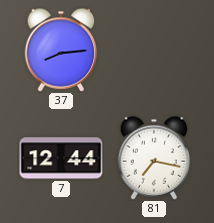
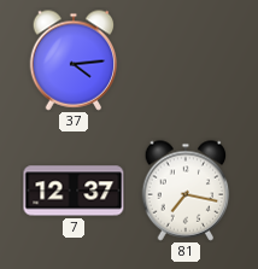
37: 8:14 -> 4:14 (74, 60)
7: 12:44 -> 12:37 (74, 191)
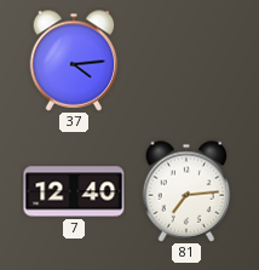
7: 12:37 -> 12:40 (74, 191)
81: 7:17 -> 7:14 (186, 191)
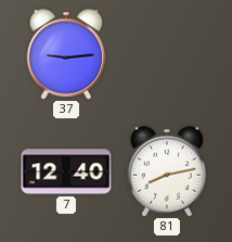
37: 4:14 -> 9:14 (66, 54)
81: 7:14 -> 8:13 (167, 171)
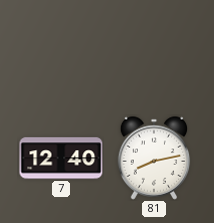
37: 9:14 -> none (66, 54)
